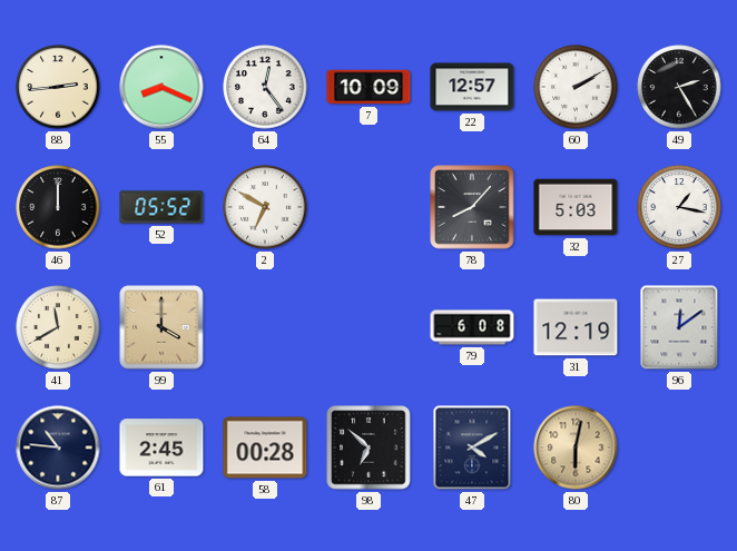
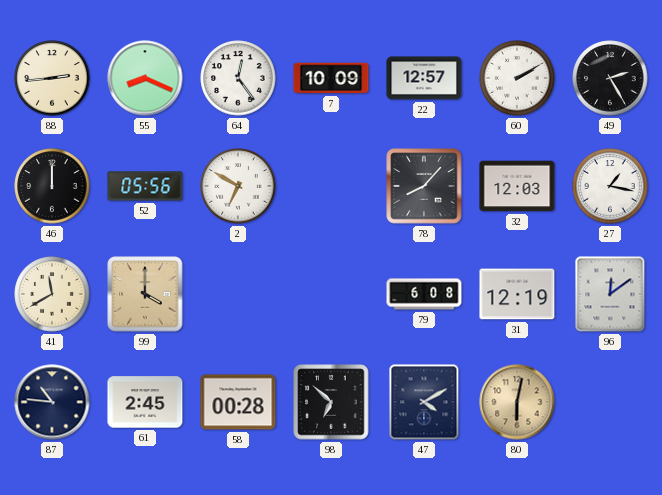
52: 05:52 -> 05:56 (145, 186)
32: 5:03 -> 12:03 (517, 186)
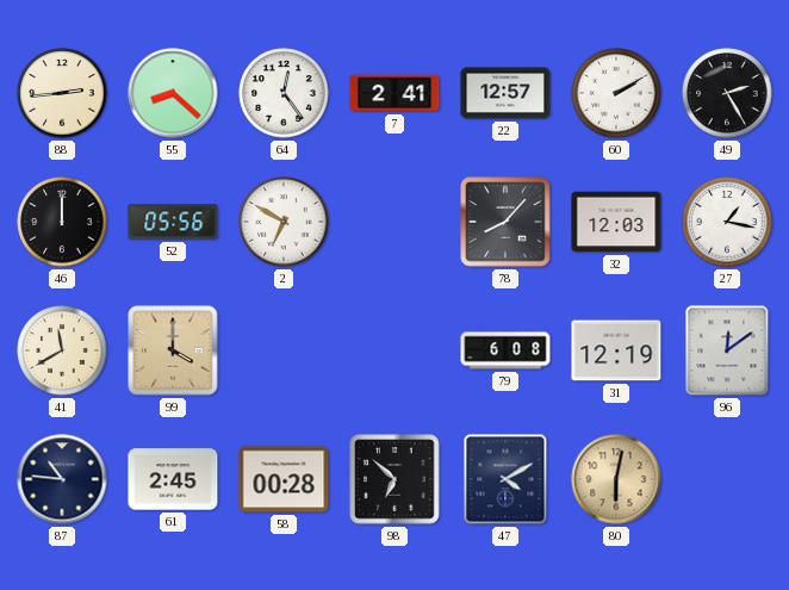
55: 8:19 -> 8:22 (173, 93)
7: 10:09 -> 2:41 (394, 93)
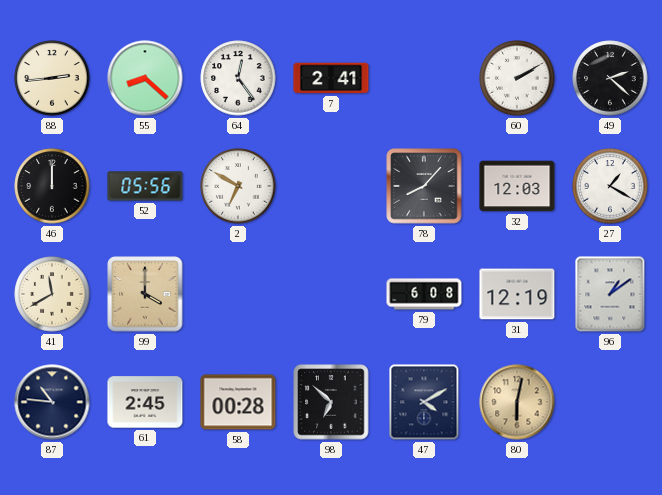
22: 12:57 -> none (505, 93)
49: 2:25 -> 2:22 (610, 78)
27: 1:17 -> 1:20 (610, 186)
96: 12:09 -> 1:09 (610, 294)
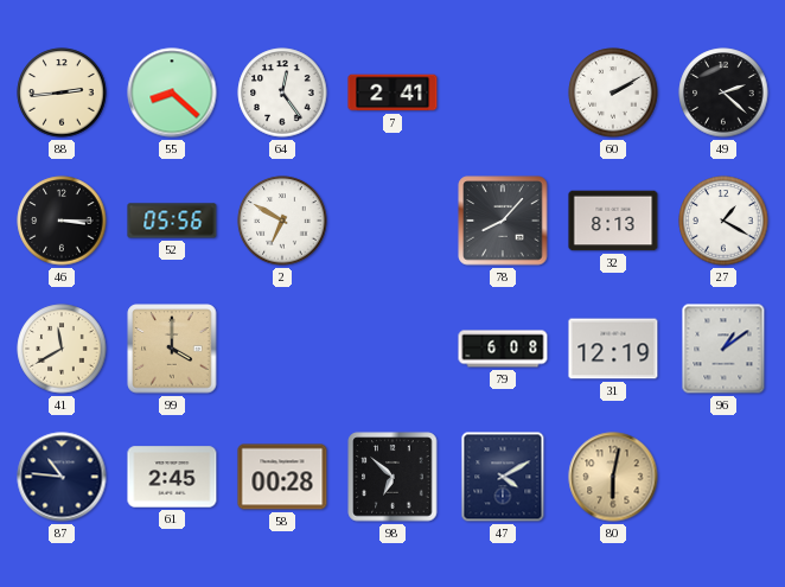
46: 12:00 -> 3:15 (62, 221)
32: 12:03 -> 8:13 (613, 221)
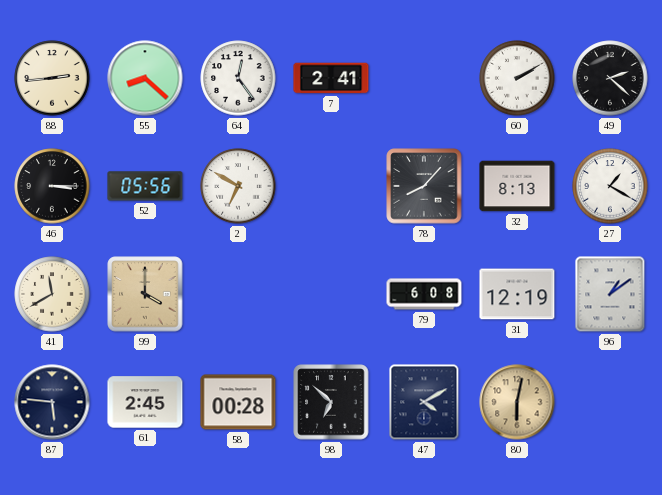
87: 10:46 -> 5:46 (52, 402)
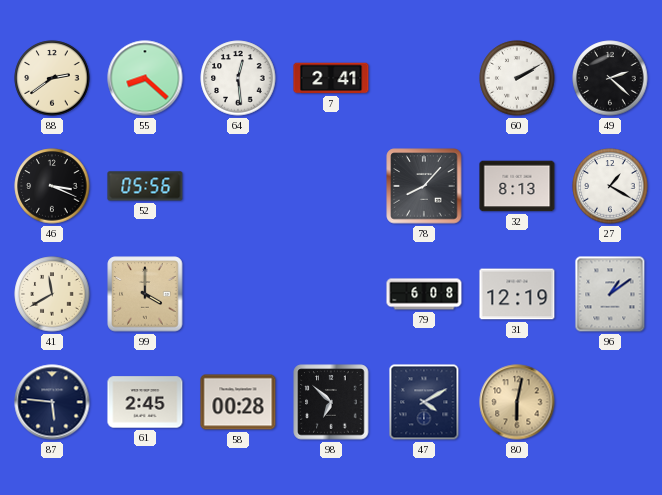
88: 2:44 -> 2:39 (52, 78)
64: 12:24 -> 12:29 (238, 78)
46: 3:15 -> 3:19 (52, 186)
2: 6:50 -> none (238, 186)
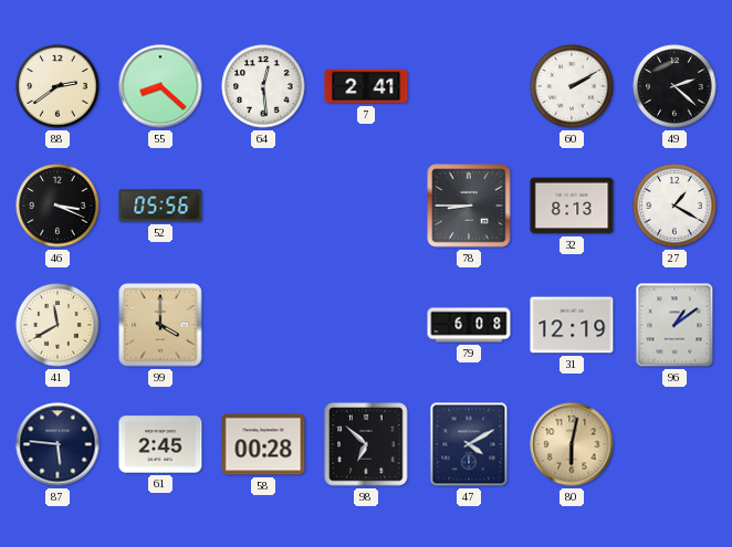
78: 8:07 -> 8:45 (469, 206)
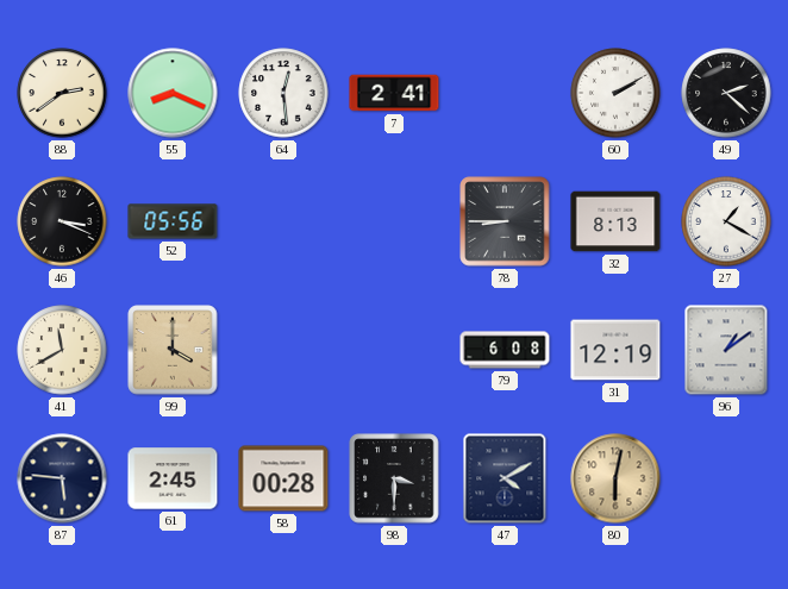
55: 8:22 -> 8:19 (173, 93)
98: 6:52 -> 3:30 (394, 478)
